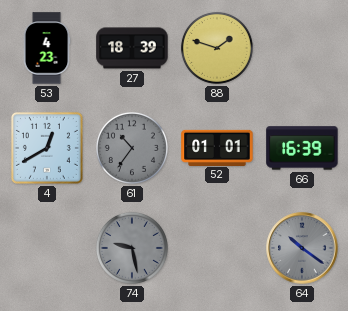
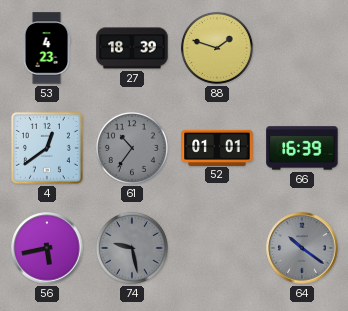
4: 12:40 -> 12:39 (47, 148)
56: none -> 5:43 (47, 248)
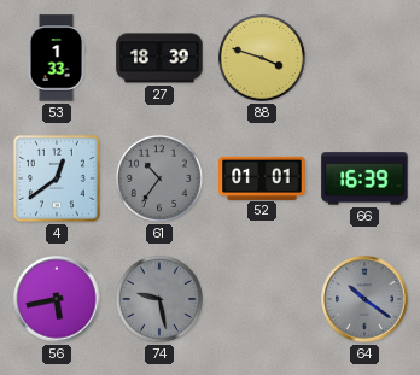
53: 4:23 -> 1:33 (57, 58)
88: 1:48 -> 3:48 (262, 58)
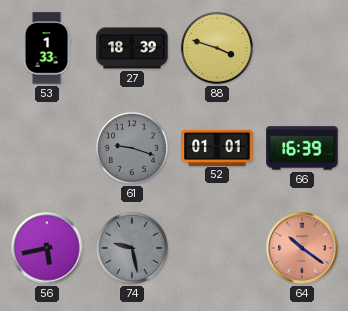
4: 12:39 -> none (57, 178)
61: 10:36 -> 9:18 (132, 148)
64 dial: grey -> salmon (302, 248)
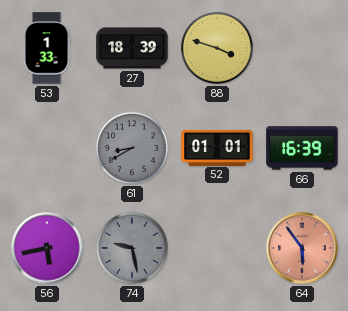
61: 9:18 -> 8:40 (132, 148)
64: 10:21 -> 5:54 (302, 248)
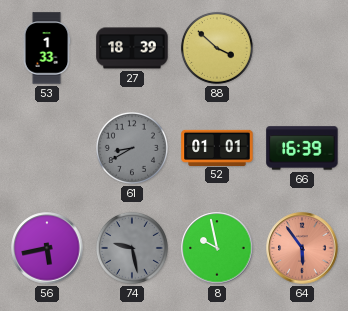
88: 3:48 -> 3:52 (217, 48)
8: none -> 9:58 (217, 248)
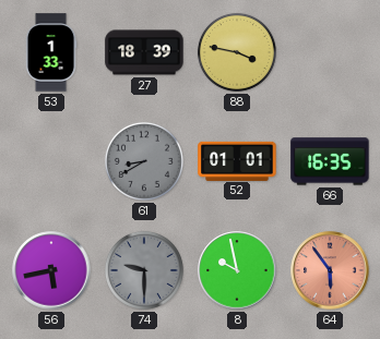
88: 3:52 -> 3:47 (237, 52)
66: 16:39 -> 16:35 (330, 161)
74: 9:28 -> 9:30 (144, 270)
